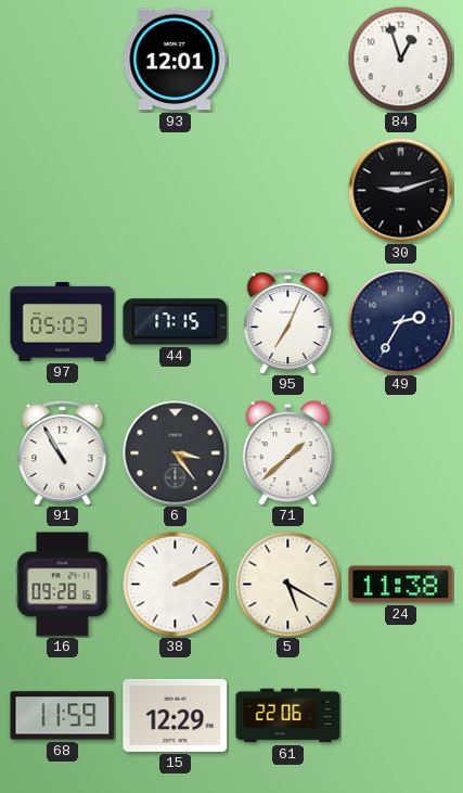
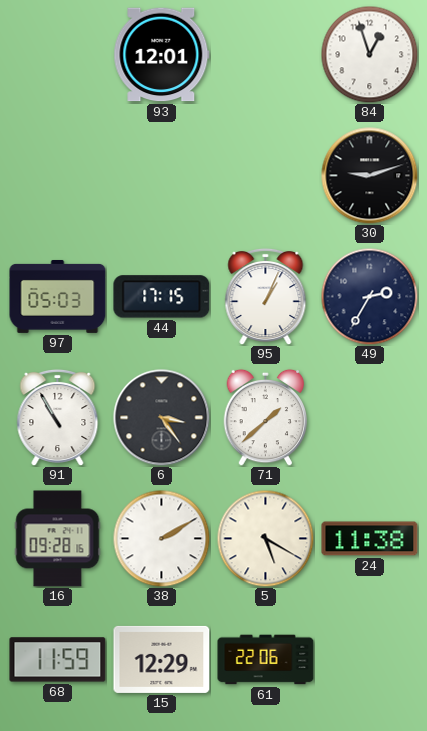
95: 7:04 -> 1:04 (266, 296)
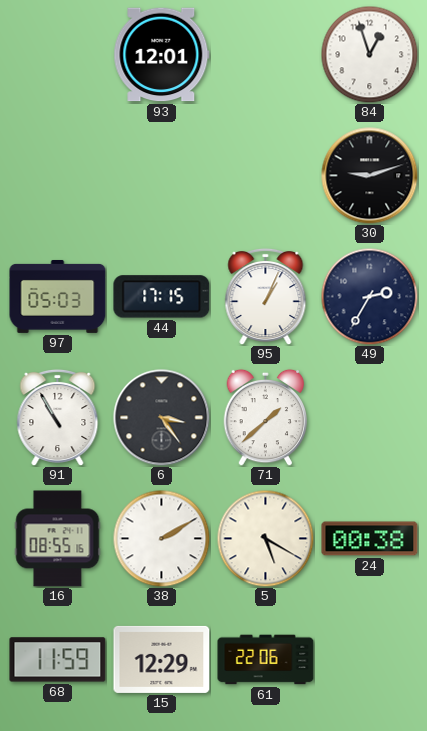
16: 09:28 -> 08:55 (58, 539)
24: 11:38 -> 00:38 (370, 539)
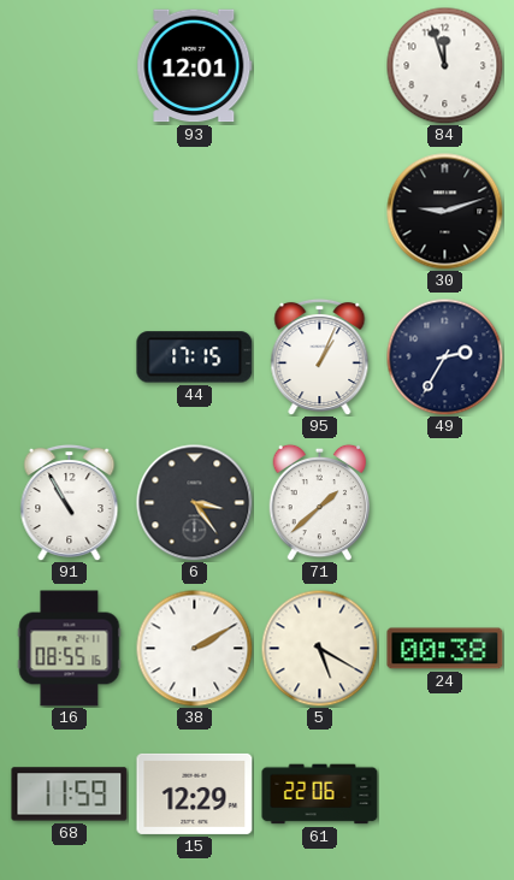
84: 12:57 -> 11:57 (444, 65)
97: 05:03 -> none (58, 296)
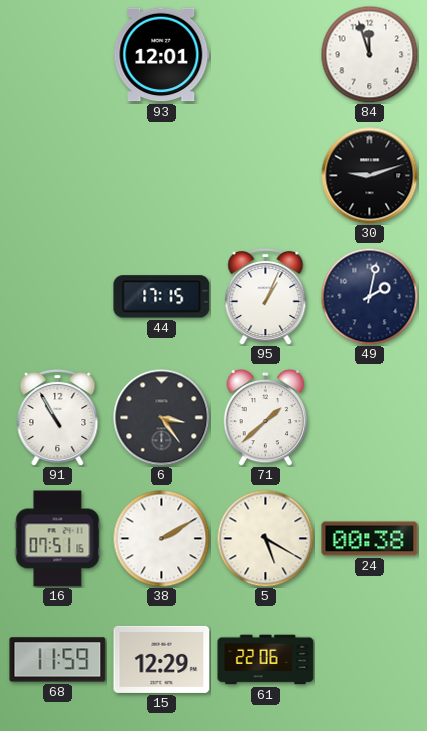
49: 2:35 -> 2:02 (369, 296)
16: 08:55 -> 07:51 (58, 539)
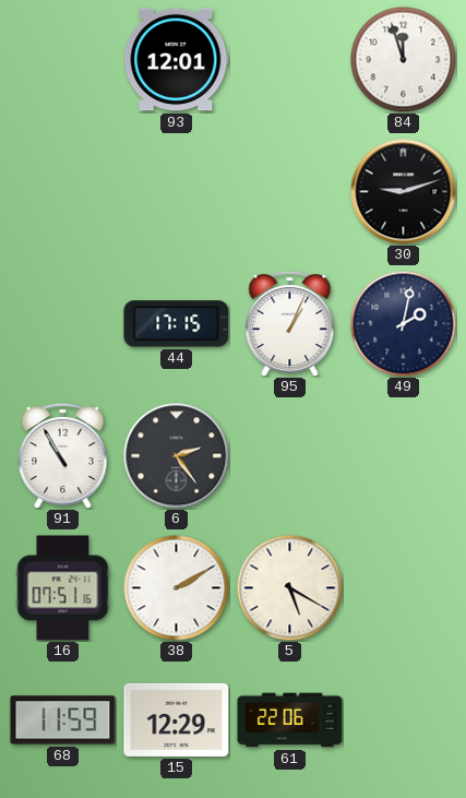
6: 3:24 -> 2:24 (177, 456)
71: 1:38 -> none (266, 417)
24: 00:38 -> none (370, 539)
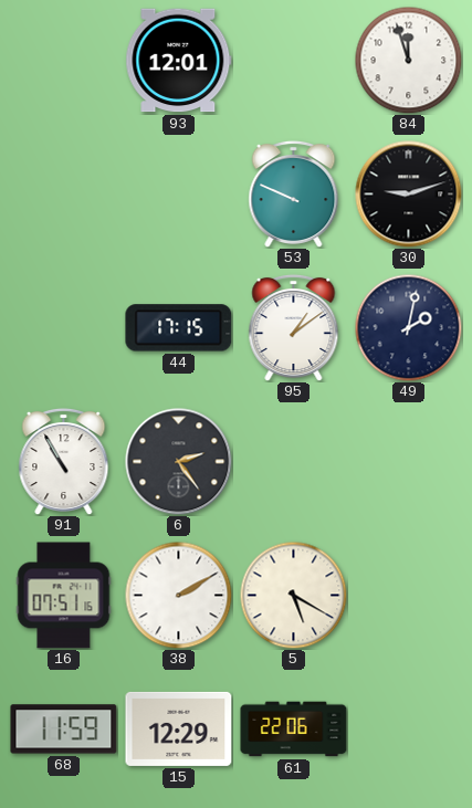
53: none -> 9:49 (294, 193)
95: 1:04 -> 1:09 (294, 327)
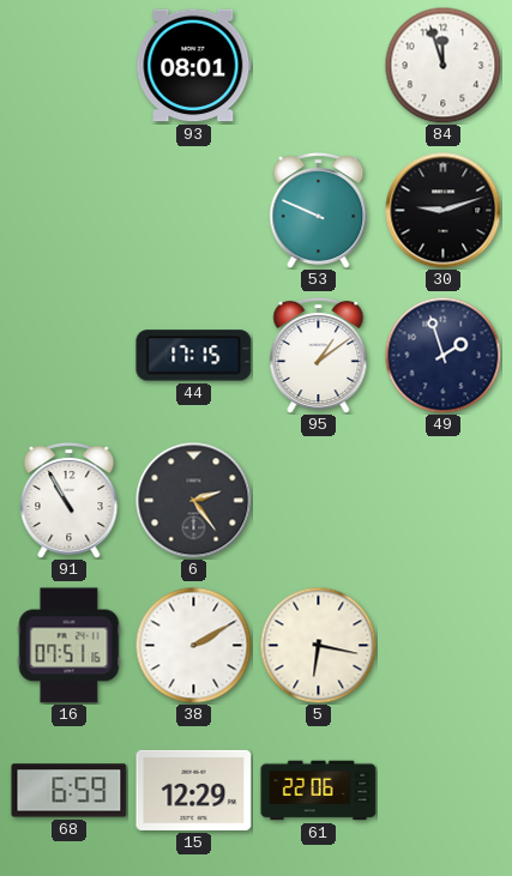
93: 12:01 -> 08:01 (194, 66)
49: 2:02 -> 1:57 (442, 355)
5: 5:20 -> 6:17 (318, 645)
68: 11:59 -> 6:59 (70, 791)
